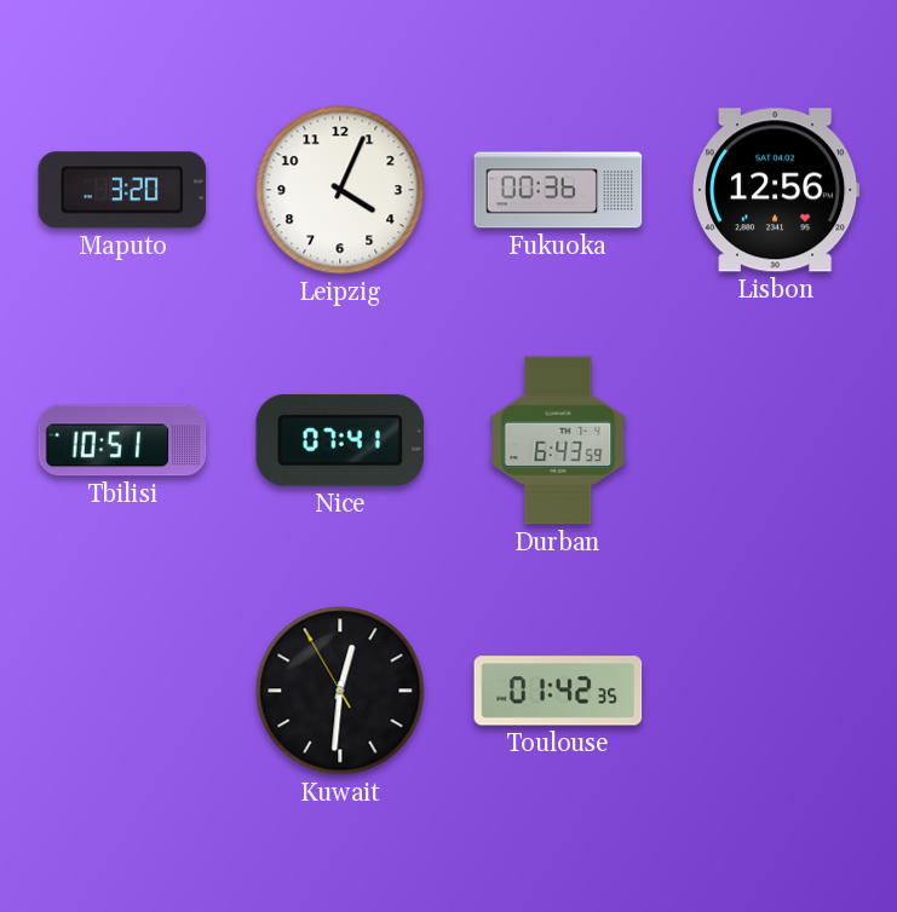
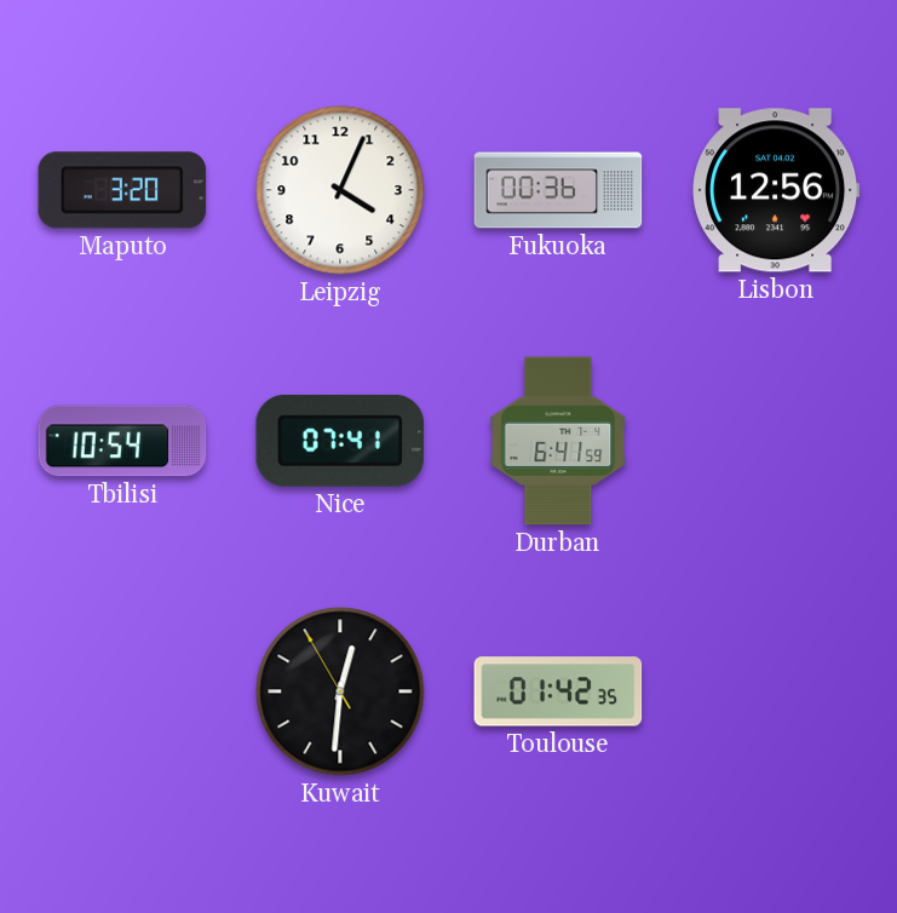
Tbilisi: 10:51 -> 10:54 (122, 441)
Durban: 6:43 -> 6:41 (558, 441)
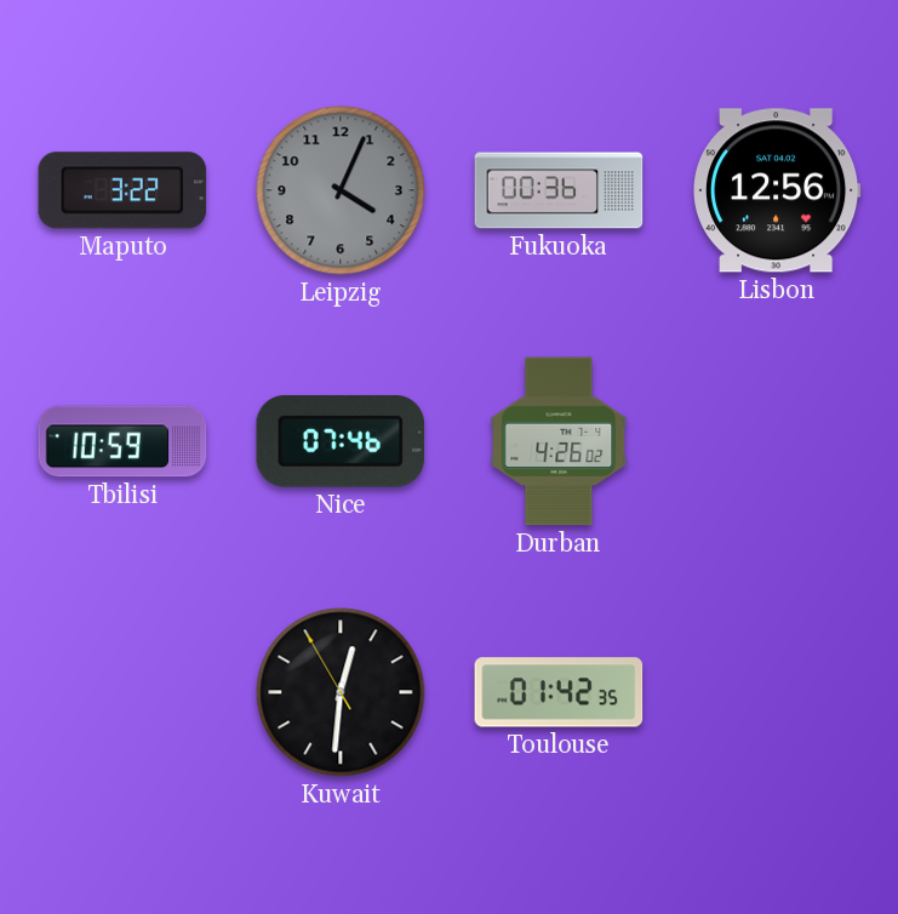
Maputo: 3:20 -> 3:22 (122, 190)
Leipzig dial: white -> grey (341, 190)
Tbilisi: 10:54 -> 10:59 (122, 441)
Nice: 07:41 -> 07:46 (341, 441)
Durban: 6:41 -> 4:26 (559, 441)
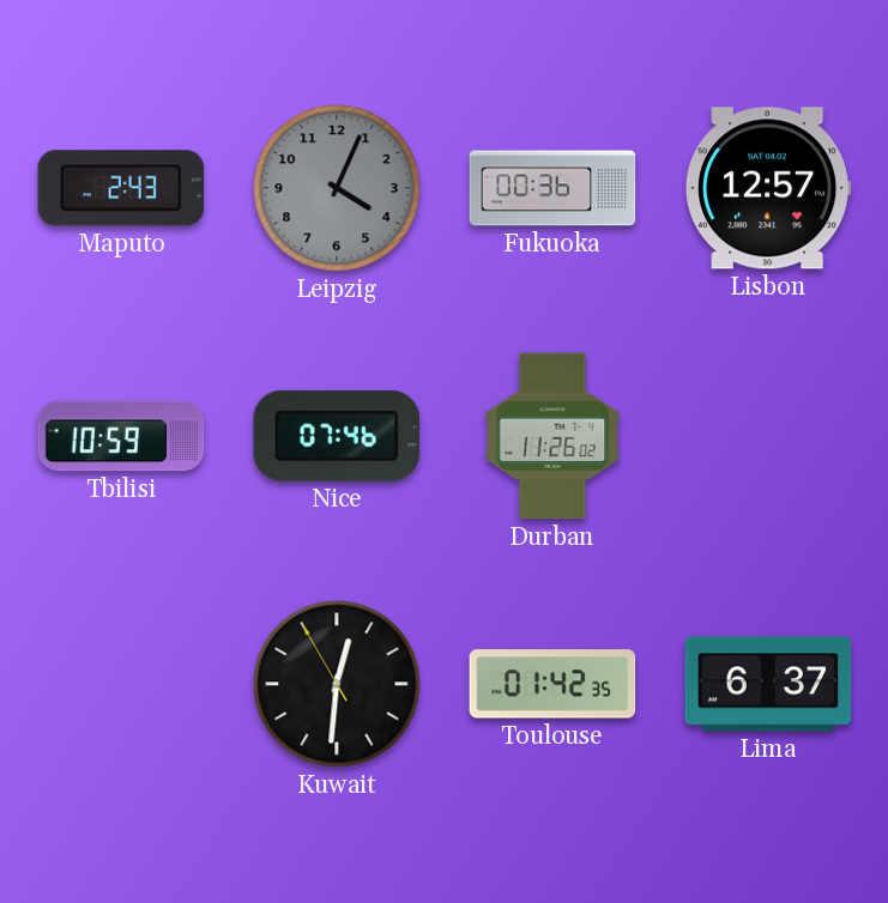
Maputo: 3:22 -> 2:43 (121, 188)
Lisbon: 12:56 -> 12:57 (768, 188)
Durban: 4:26 -> 11:26 (552, 436)
Lima: none -> 6:37 (768, 684)
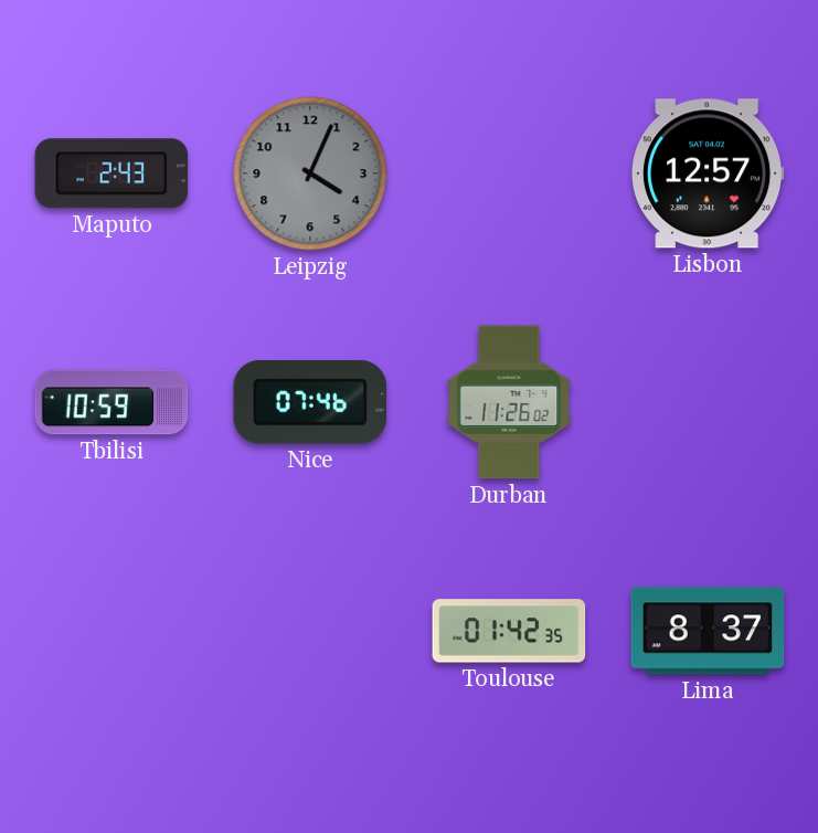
Fukuoka: 00:36 -> none (552, 188)
Kuwait: 12:30 -> none (337, 684)
Lima: 6:37 -> 8:37 (708, 631)
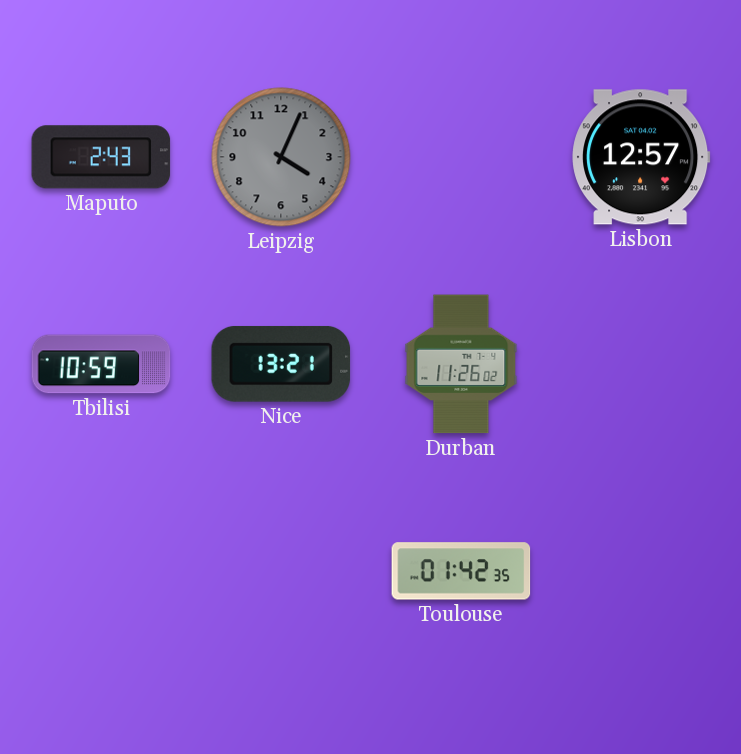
Nice: 07:46 -> 13:21 (281, 364)
Lima: 8:37 -> none (708, 631)
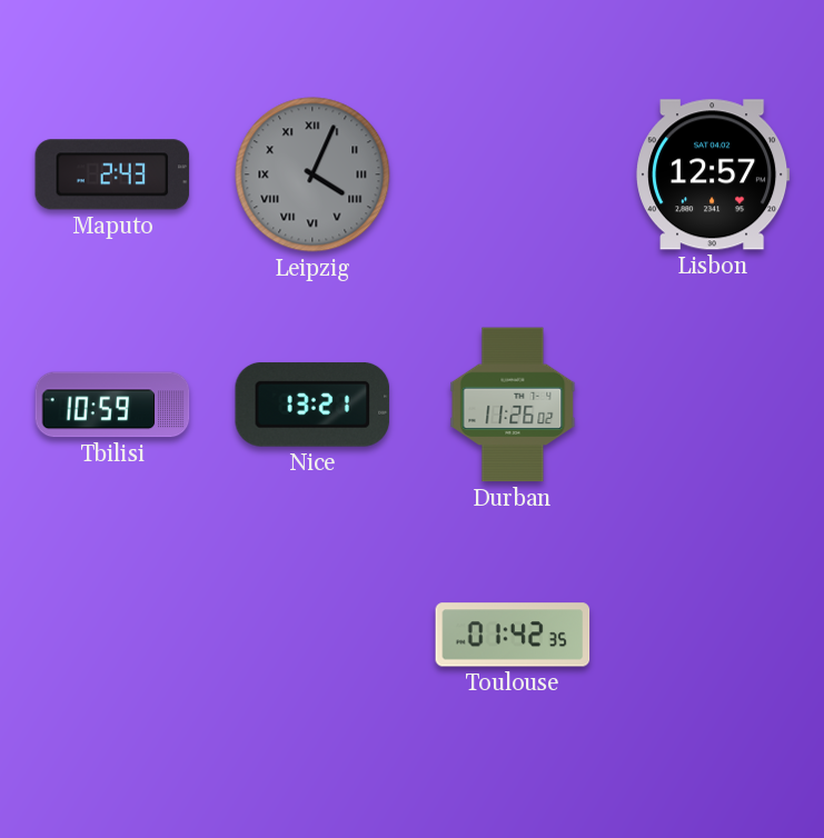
Leipzig numerals: Arabic -> Roman (312, 174)
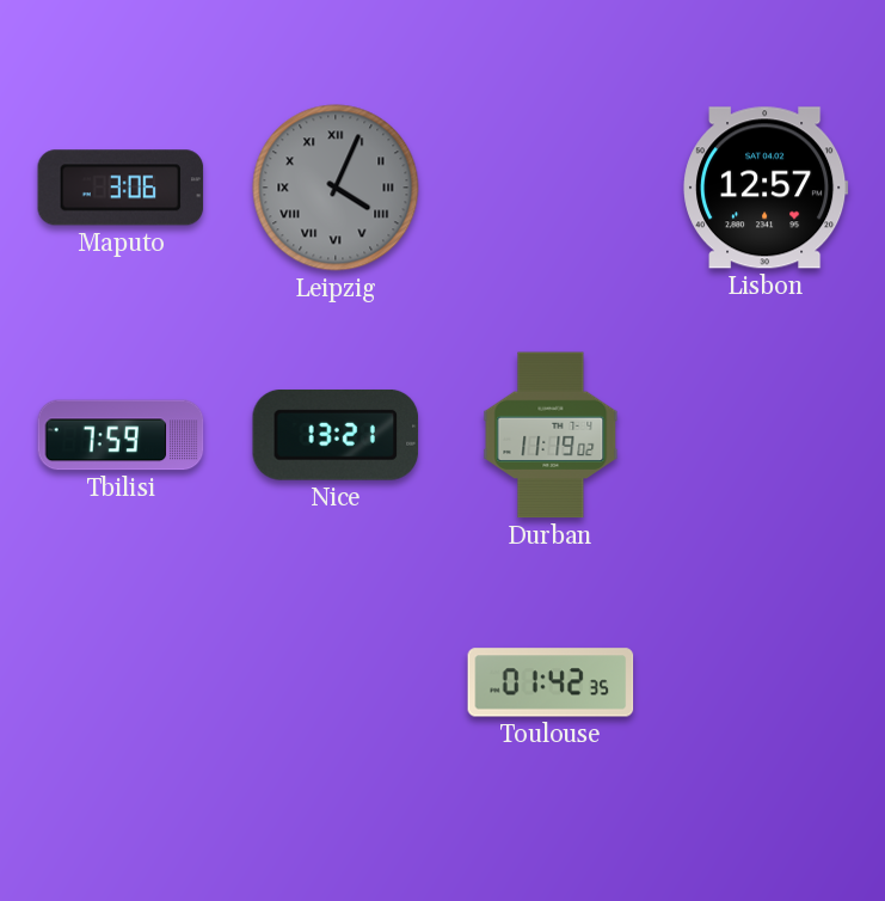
Maputo: 2:43 -> 3:06 (121, 188)
Tbilisi: 10:59 -> 7:59 (121, 435)
Durban: 11:26 -> 11:19 (551, 435)
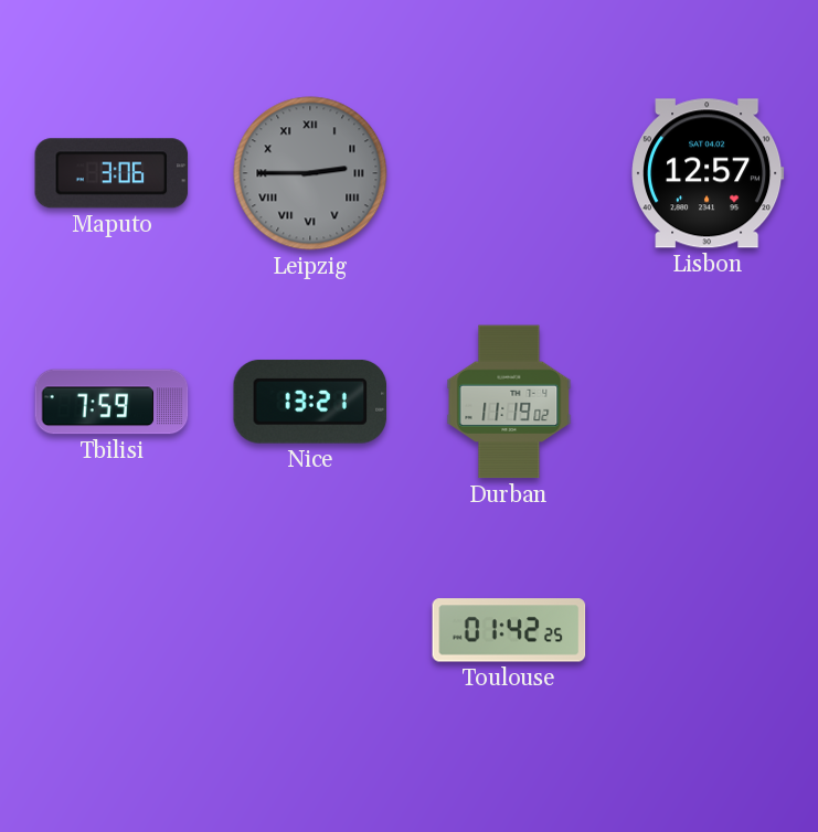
Leipzig: 4:04 -> 2:45 (310, 173)
Toulouse: 01:42:35 -> 01:42:25 (509, 630)
